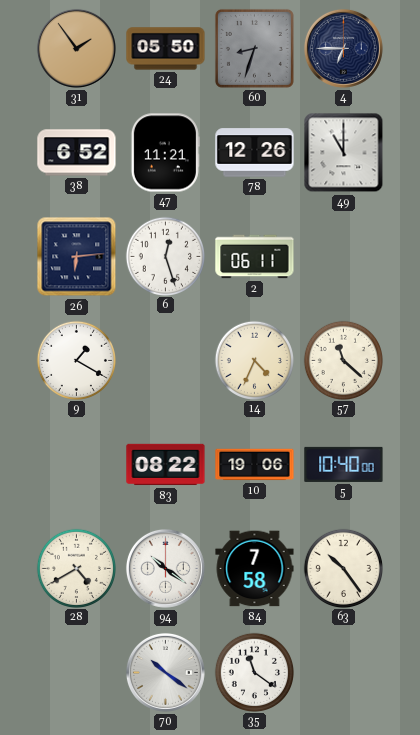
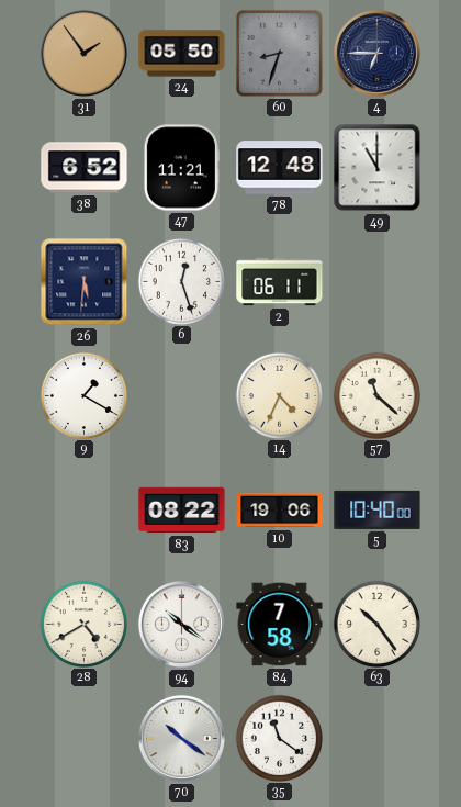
78: 12:26 -> 12:48 (280, 168)
26: 6:14 -> 5:31 (85, 282)
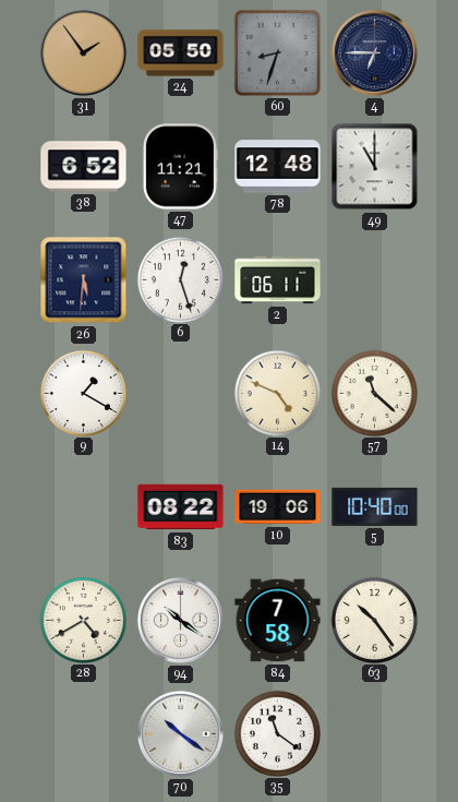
14: 4:34 -> 4:49 (277, 393)
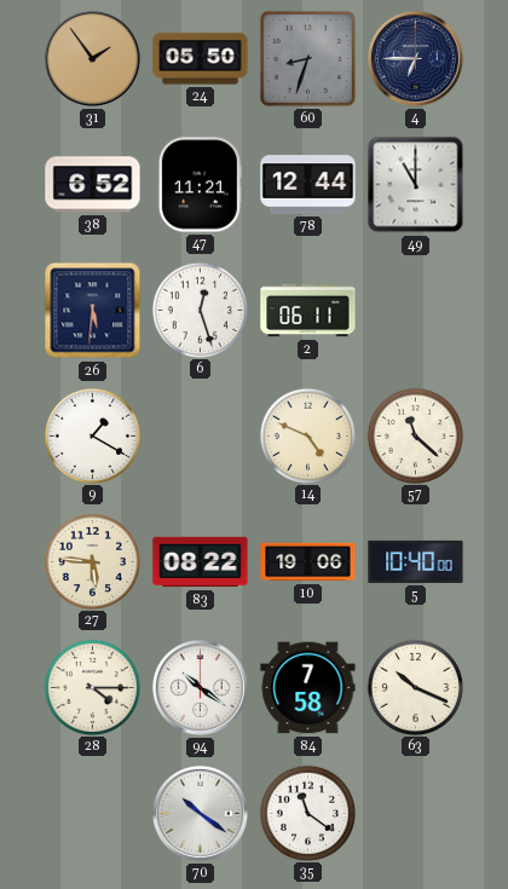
78: 12:48 -> 12:44 (308, 185)
27: none -> 5:46 (92, 561)
28: 4:40 -> 4:15 (92, 687)
63: 10:24 -> 10:19 (415, 687)
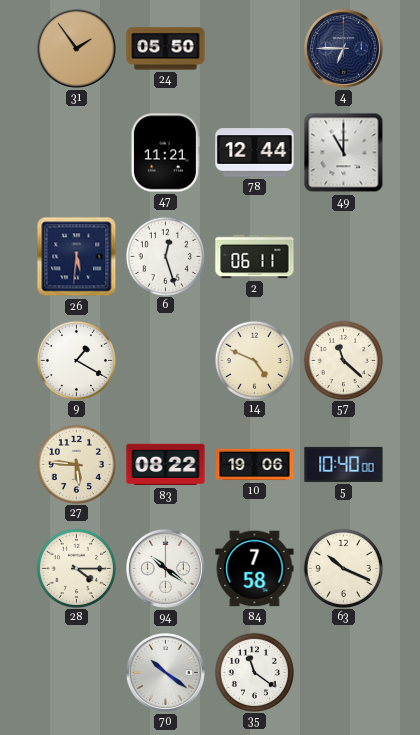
60: 8:33 -> none (307, 58)
38: 6:52 -> none (93, 185)
